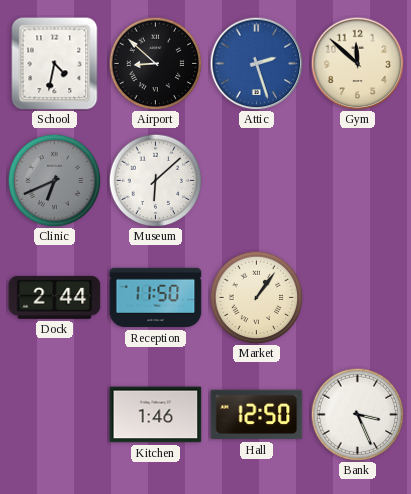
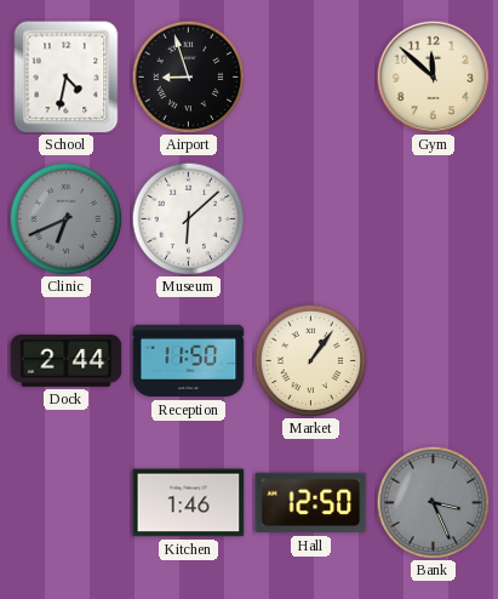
Airport: 8:52 -> 8:57 (188, 76)
Attic: 2:27 -> none (256, 63)
Bank dial: white -> grey (433, 502)
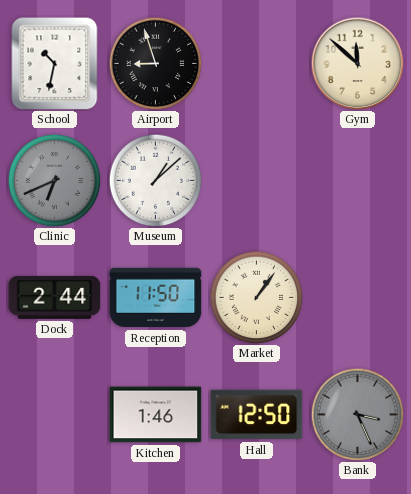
School: 4:32 -> 10:32 (55, 64)
Museum: 6:08 -> 1:08 (155, 180)
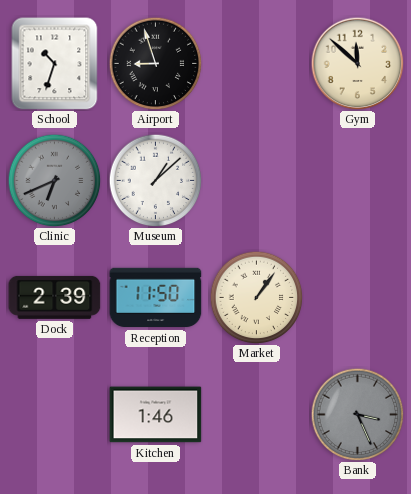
School: 10:32 -> 10:33 (55, 64)
Dock: 2:44 -> 2:39 (55, 297)
Hall: 12:50 -> none (257, 415)
